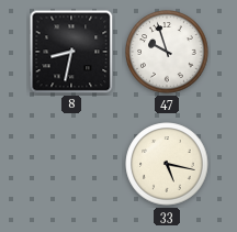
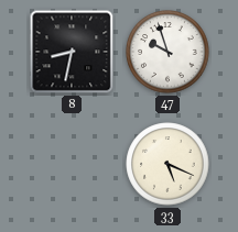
33: 5:17 -> 5:19 (167, 164)
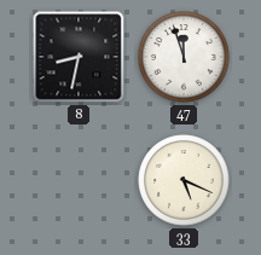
47: 9:57 -> 11:57 (184, 57)
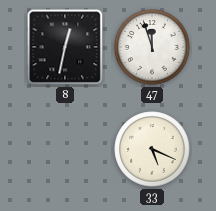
8: 8:32 -> 12:32 (65, 47)
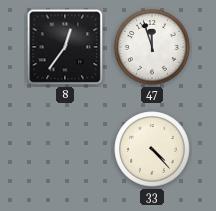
8: 12:32 -> 12:36 (65, 47)
33: 5:19 -> 4:23 (152, 149)
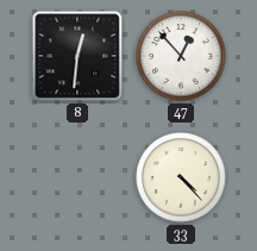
8: 12:36 -> 12:31 (77, 56)
47: 11:57 -> 12:53 (181, 56)
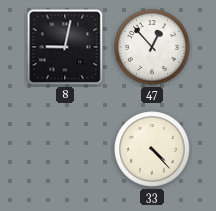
8: 12:31 -> 9:02 (65, 47)
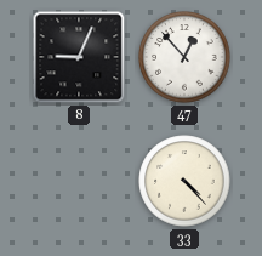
8: 9:02 -> 9:04 (79, 57)
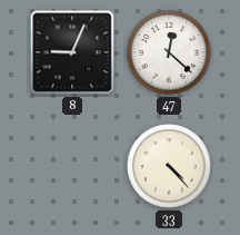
47: 12:53 -> 12:22 (169, 52)
